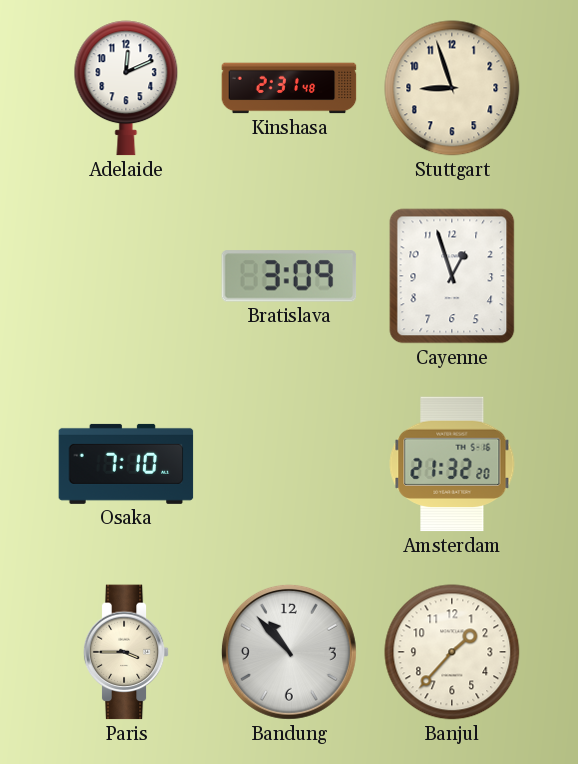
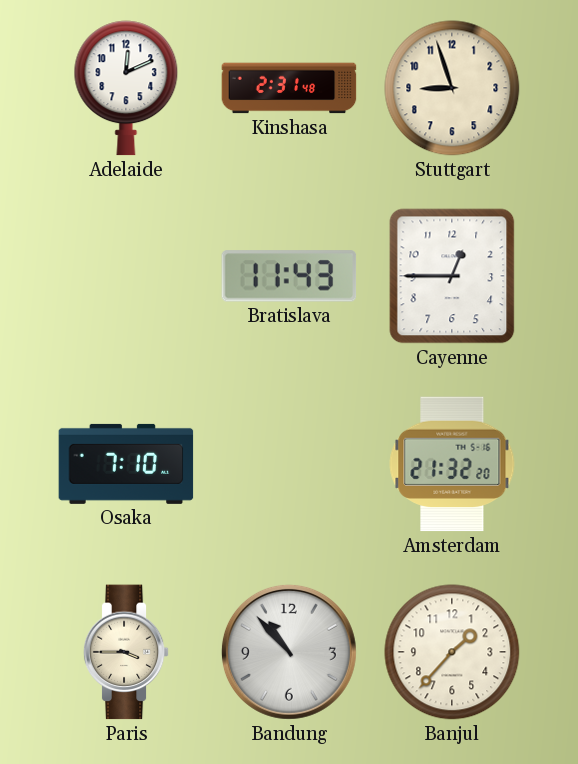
Bratislava: 3:09 -> 11:43 (289, 276)
Cayenne: 12:57 -> 12:45 (452, 276)
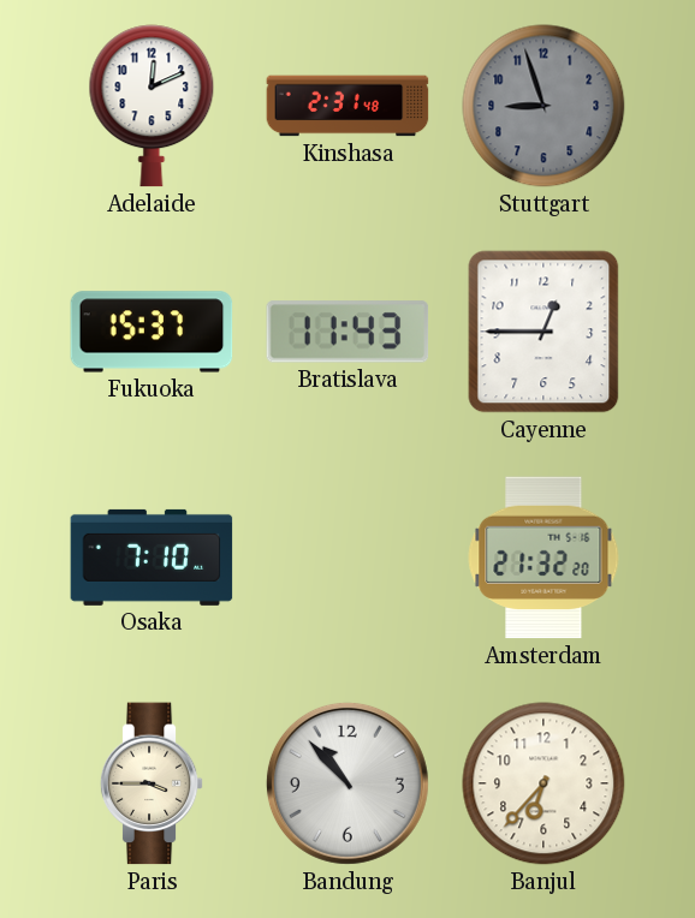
Stuttgart dial: cream -> grey (543, 106)
Fukuoka: none -> 15:37 (152, 332)
Banjul: 1:37 -> 6:37 (543, 783)
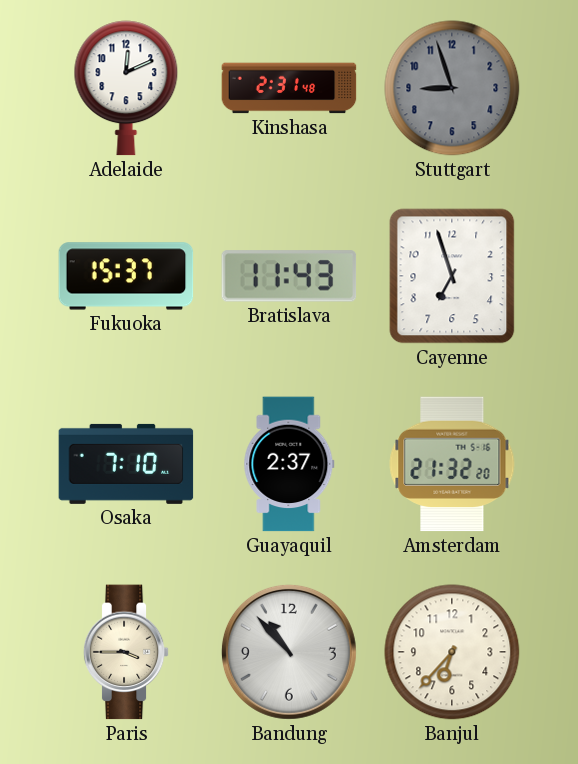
Cayenne: 12:45 -> 6:57 (452, 276)
Guayaquil: none -> 2:37 (289, 464)
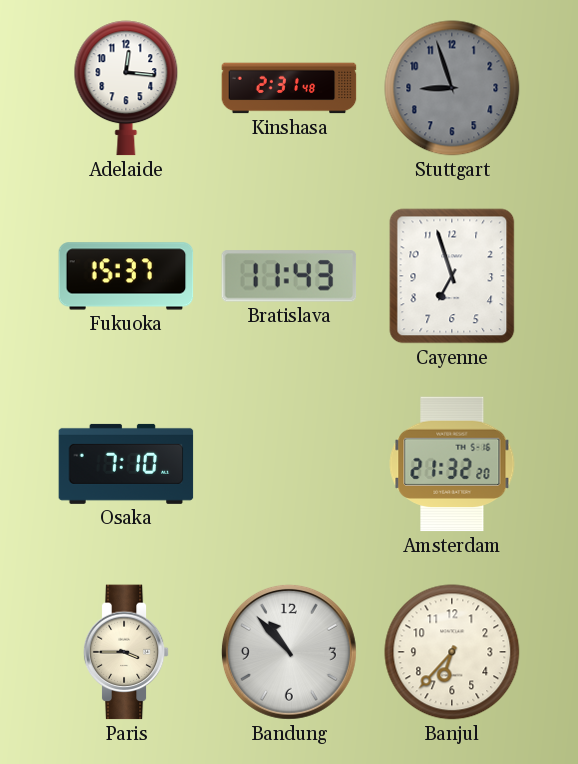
Adelaide: 12:11 -> 12:16 (126, 88)
Guayaquil: 2:37 -> none (289, 464)
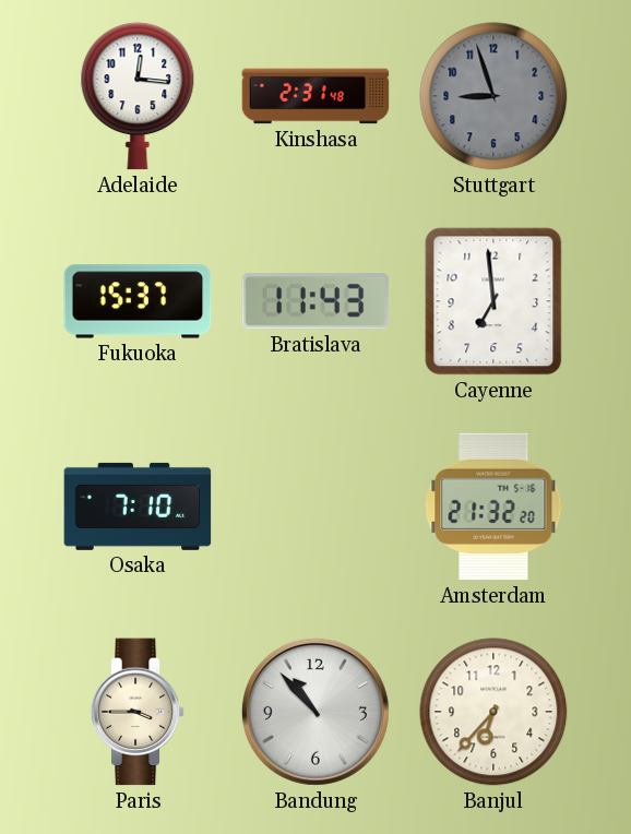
Cayenne: 6:57 -> 6:59 (493, 301)
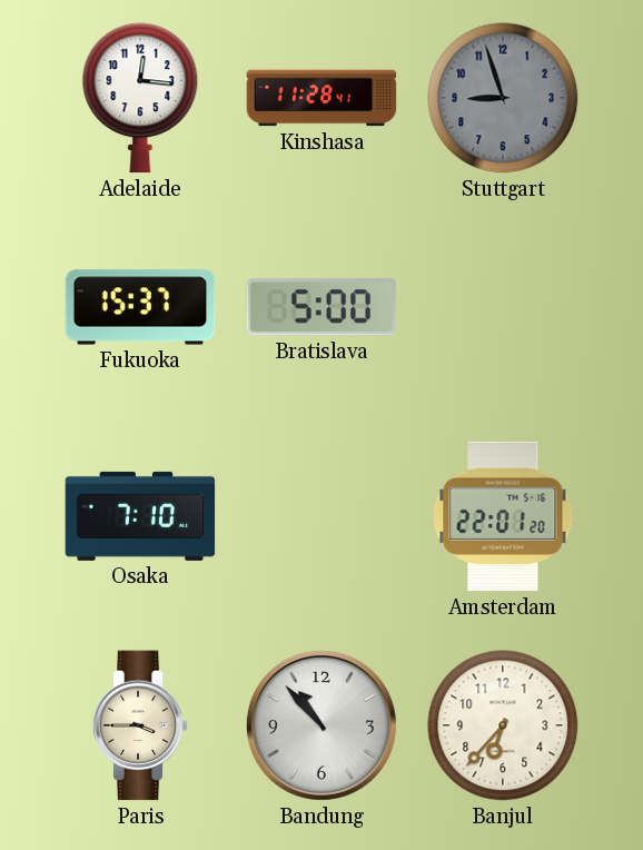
Kinshasa: 2:31 -> 11:28 (321, 98)
Bratislava: 11:43 -> 5:00 (321, 307)
Cayenne: 6:59 -> none (493, 301)
Amsterdam: 21:32 -> 22:01 (503, 516)
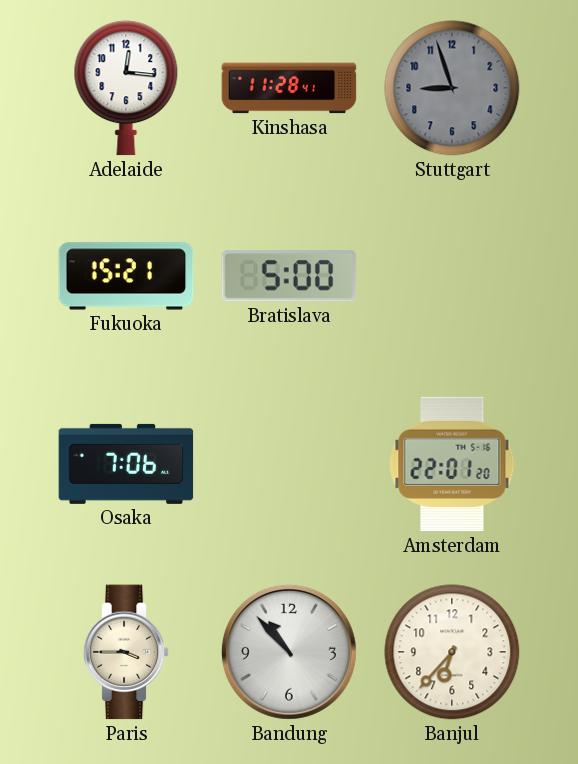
Fukuoka: 15:37 -> 15:21 (126, 276)
Osaka: 7:10 -> 7:06 (126, 464)
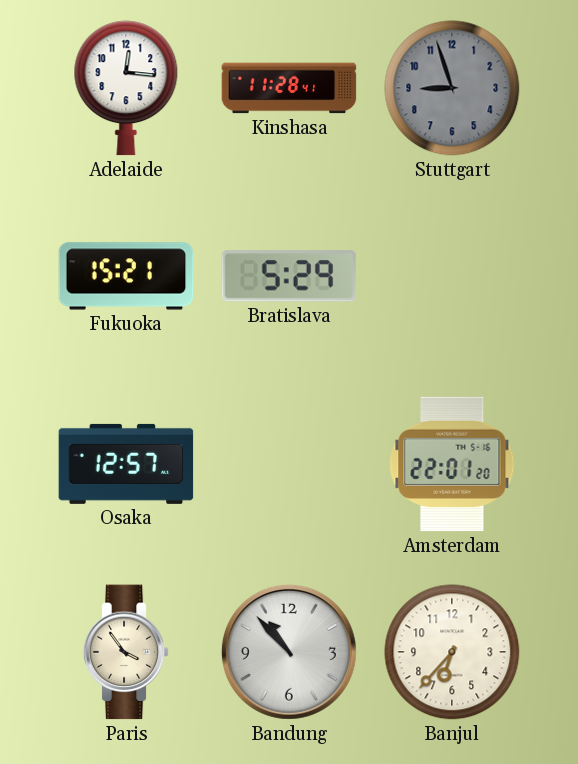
Bratislava: 5:00 -> 5:29 (289, 276)
Osaka: 7:06 -> 12:57 (126, 464)
Paris: 3:45 -> 3:54 (126, 652)
